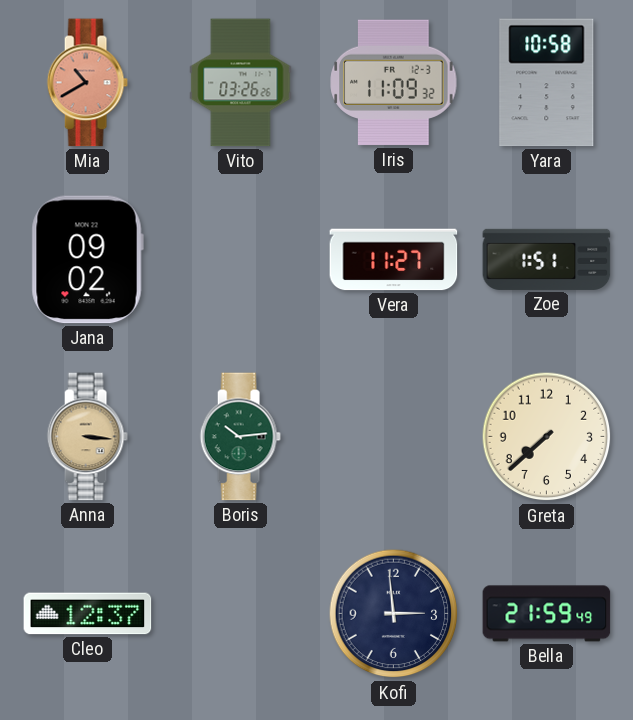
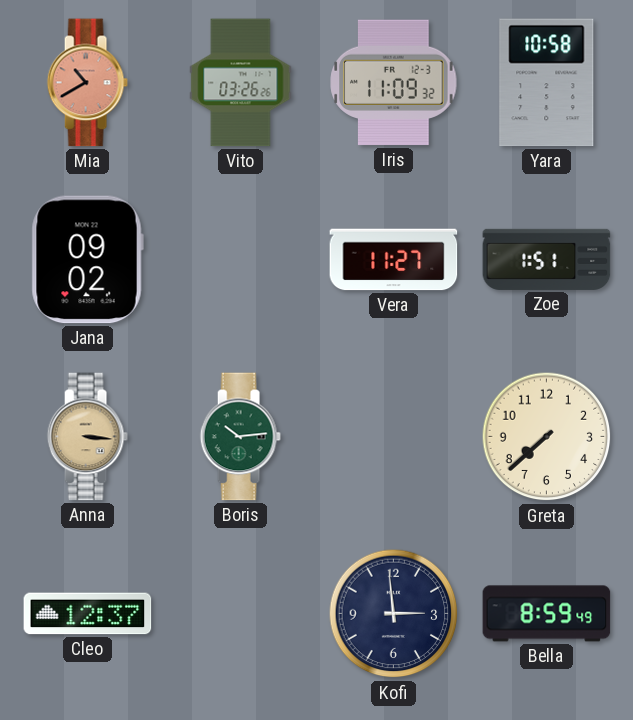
Bella: 21:59 -> 8:59 (547, 614)
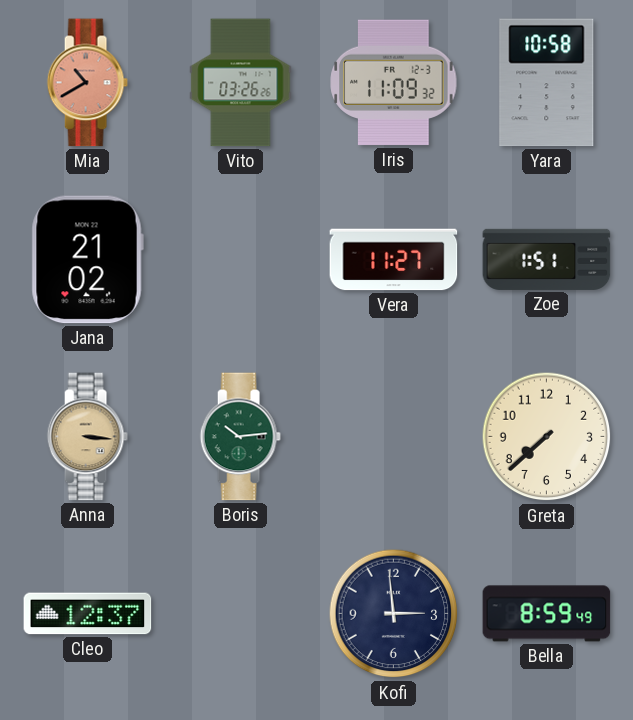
Jana: 09:02 -> 21:02 (87, 260)
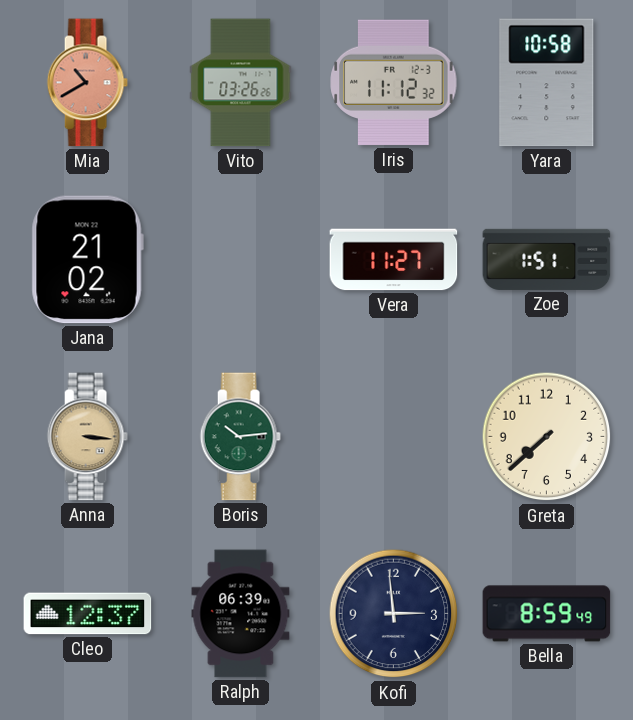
Iris: 11:09 -> 11:12 (394, 83)
Ralph: none -> 06:39 (241, 614)
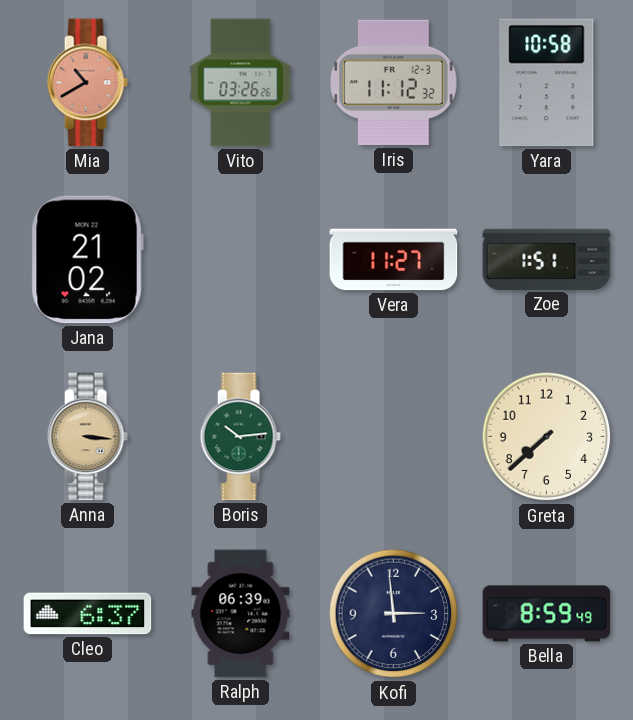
Cleo: 12:37 -> 6:37 (88, 614)
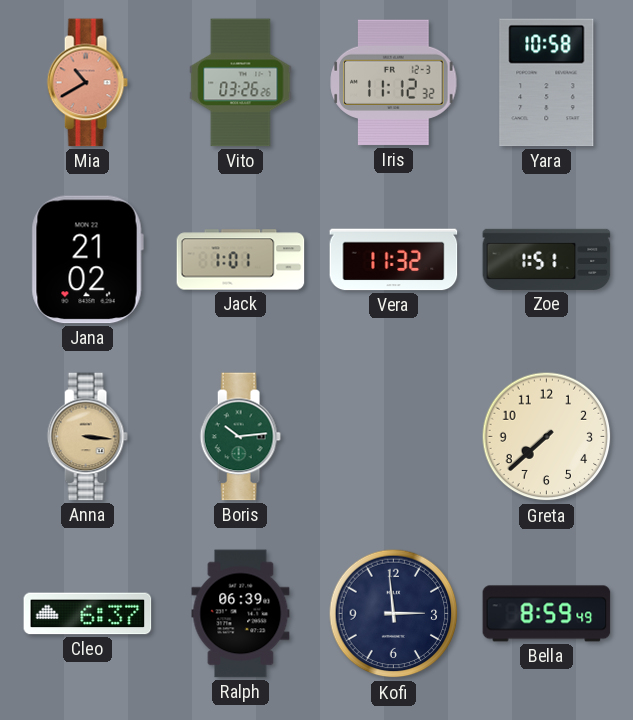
Jack: none -> 1:01 (241, 260)
Vera: 11:27 -> 11:32 (394, 260)
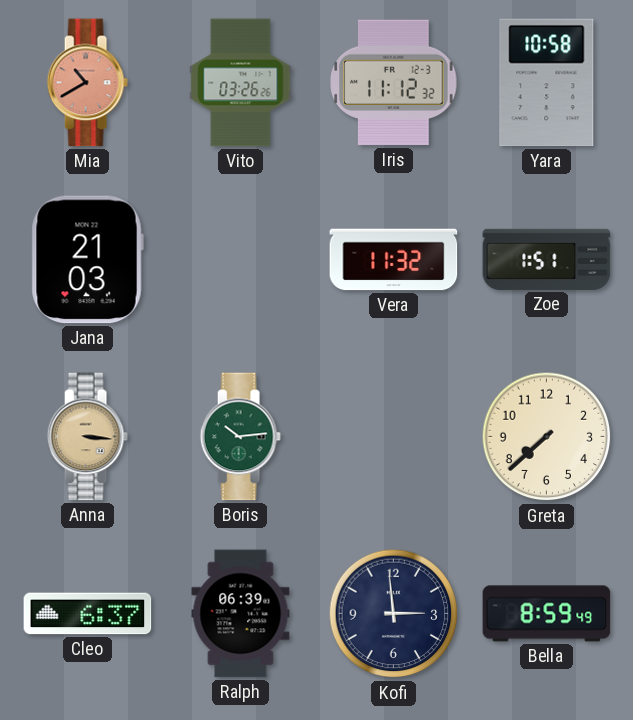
Jana: 21:02 -> 21:03 (87, 260)
Jack: 1:01 -> none (241, 260)
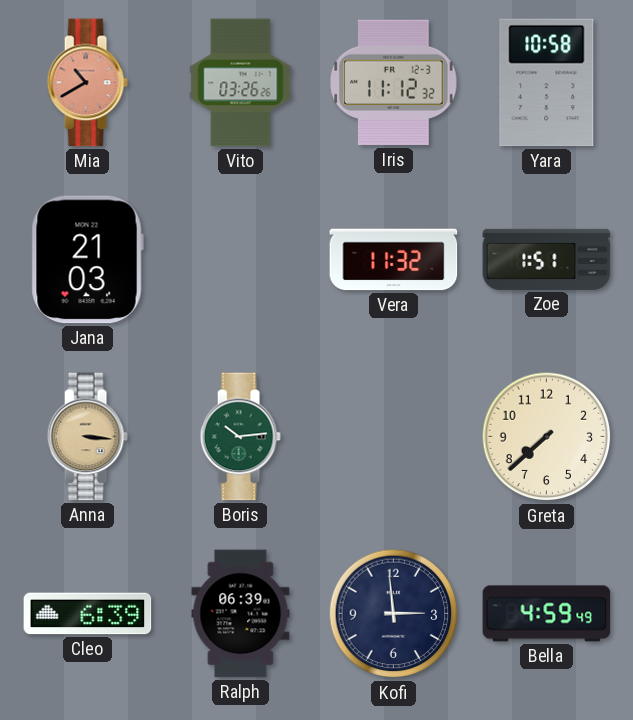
Cleo: 6:37 -> 6:39 (88, 614)
Bella: 8:59 -> 4:59 (547, 614)
